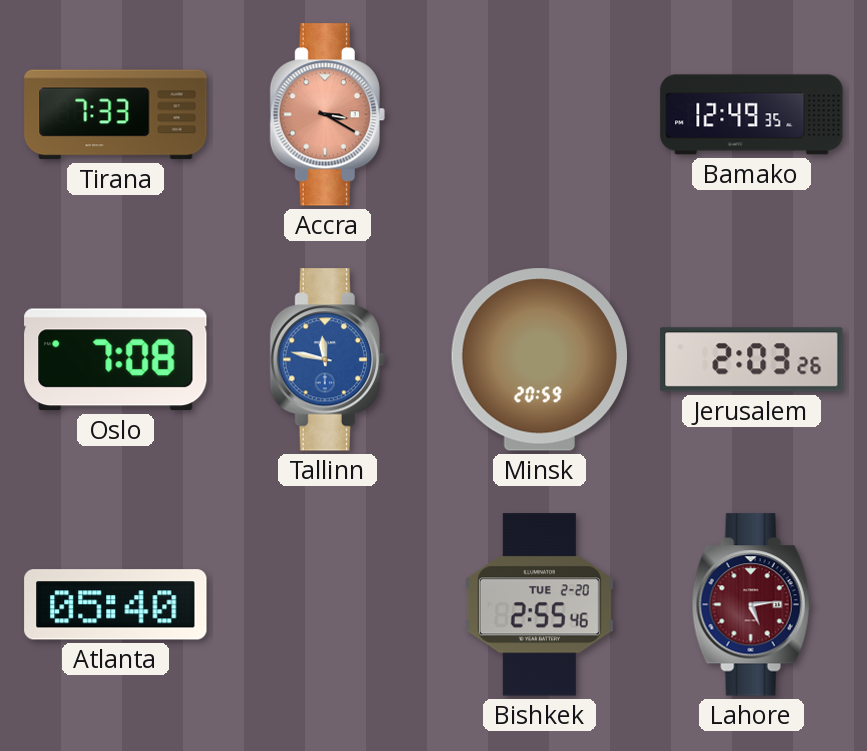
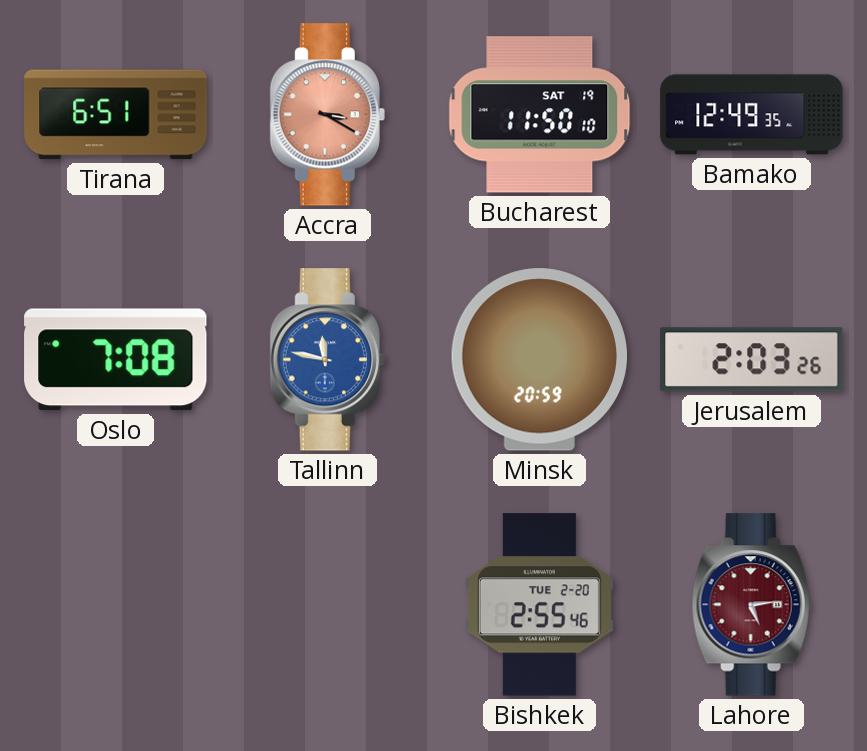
Tirana: 7:33 -> 6:51 (116, 115)
Bucharest: none -> 11:50 (540, 115)
Atlanta: 05:40 -> none (116, 605)
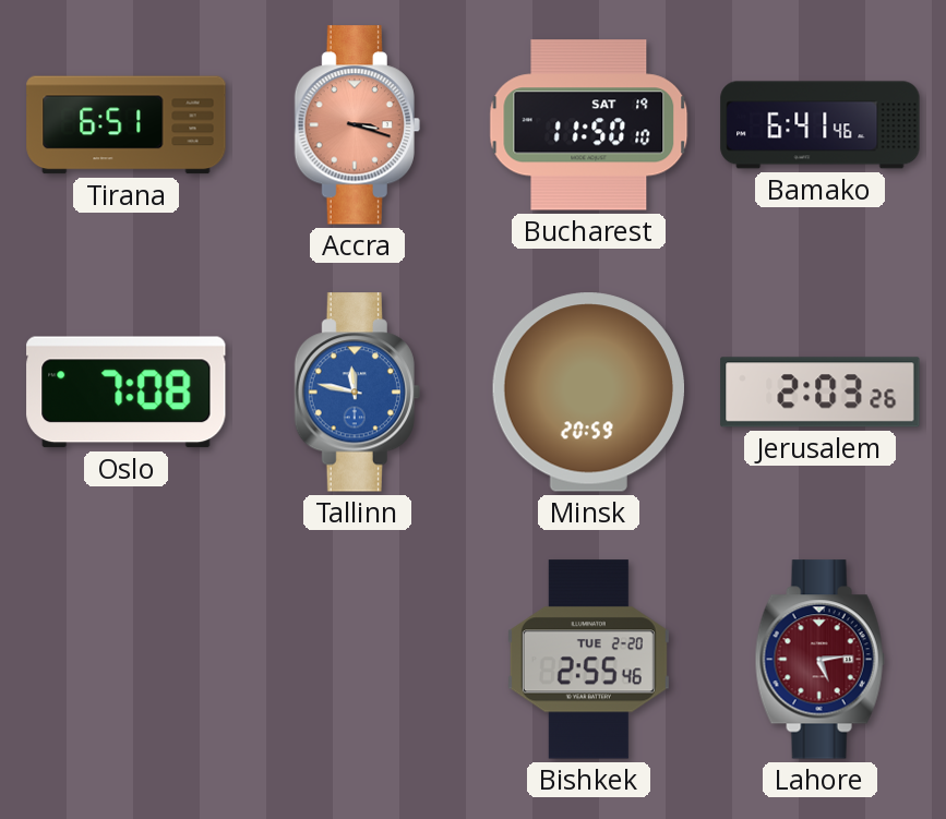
Accra: 3:20 -> 3:18 (357, 125)
Bamako: 12:49 -> 6:41 (821, 125)
